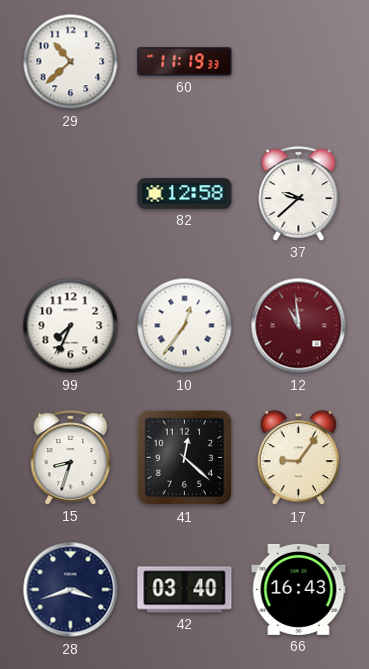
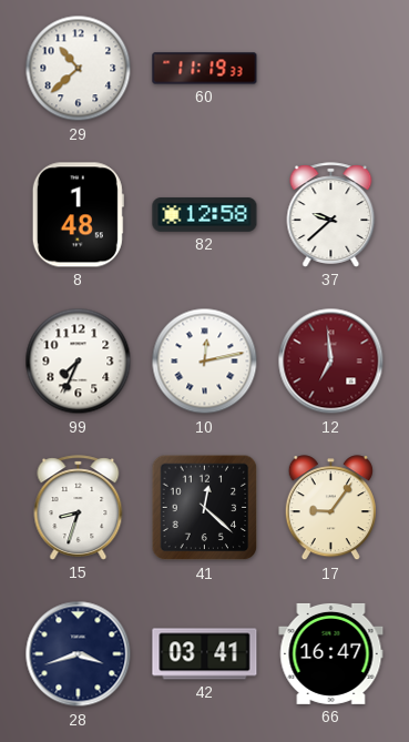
8: none -> 1:48 (78, 215)
10: 12:36 -> 12:13 (205, 362)
12: 10:59 -> 6:59 (331, 362)
42: 03:40 -> 03:41 (205, 654)
66: 16:43 -> 16:47 (331, 653)
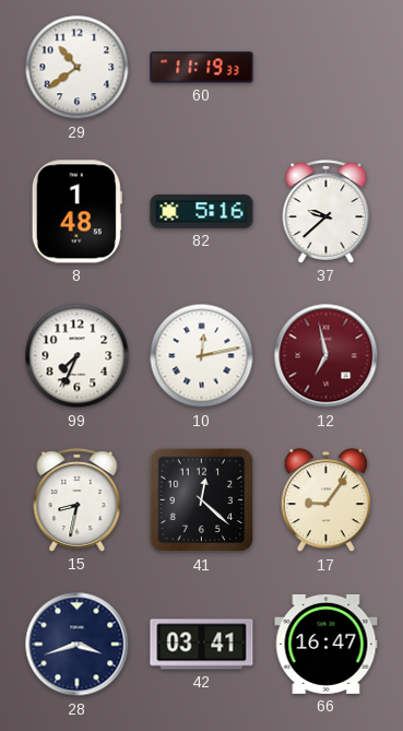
29: 10:38 -> 10:39 (78, 68)
82: 12:58 -> 5:16 (202, 212)
12: 6:59 -> 6:58 (327, 356)
15: 8:33 -> 8:32 (78, 500)
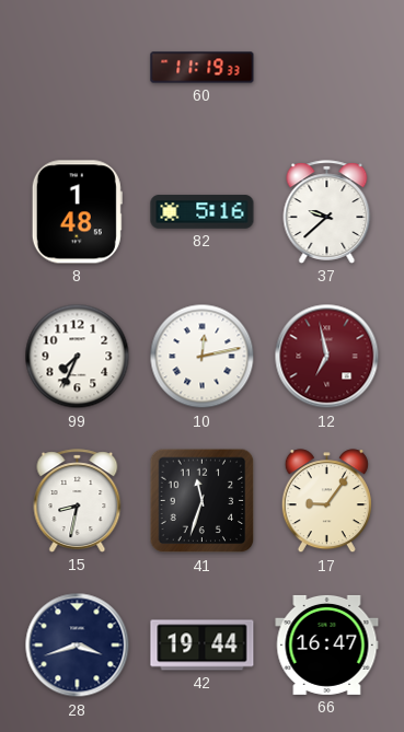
29: 10:39 -> none (78, 68)
41: 12:22 -> 11:33 (203, 501)
42: 03:41 -> 19:44 (203, 646)
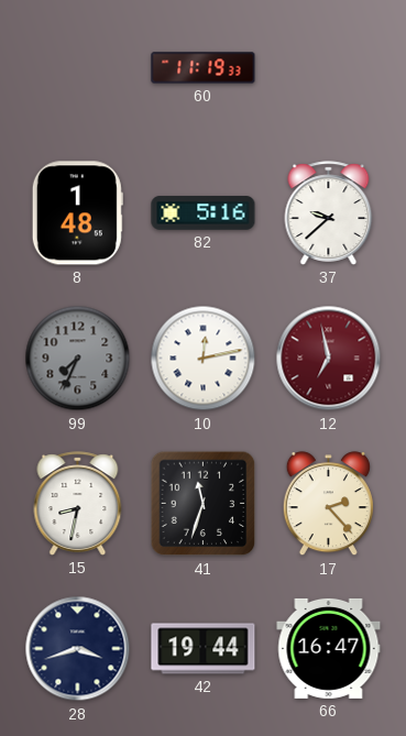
99 dial: white -> grey (78, 359)
17: 9:06 -> 2:23 (328, 504)
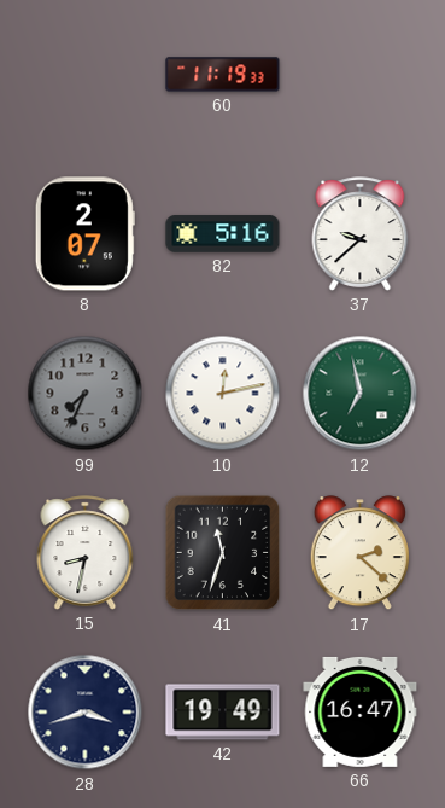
8: 1:48 -> 2:07 (84, 234)
12 dial: burgundy -> green (361, 394)
17: 2:23 -> 2:22 (359, 553)
42: 19:44 -> 19:49 (223, 713)
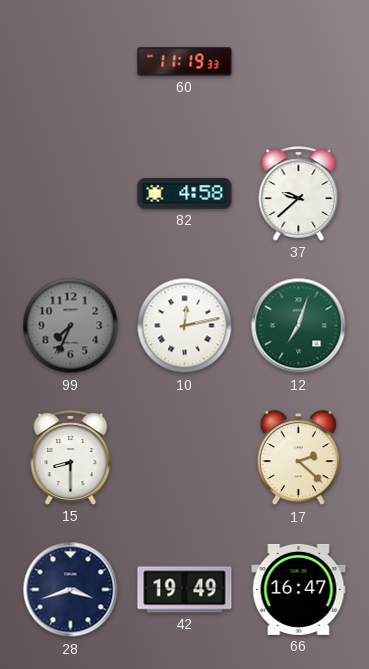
8: 2:07 -> none (84, 234)
82: 5:16 -> 4:58 (185, 194)
12: 6:58 -> 7:03 (299, 326)
15: 8:32 -> 8:30 (71, 458)
41: 11:33 -> none (223, 553)
